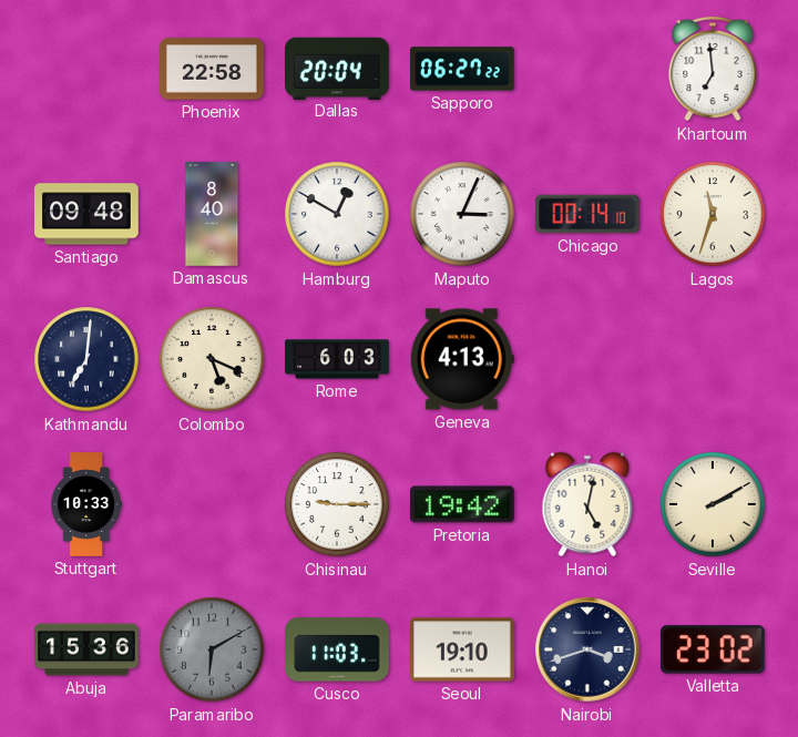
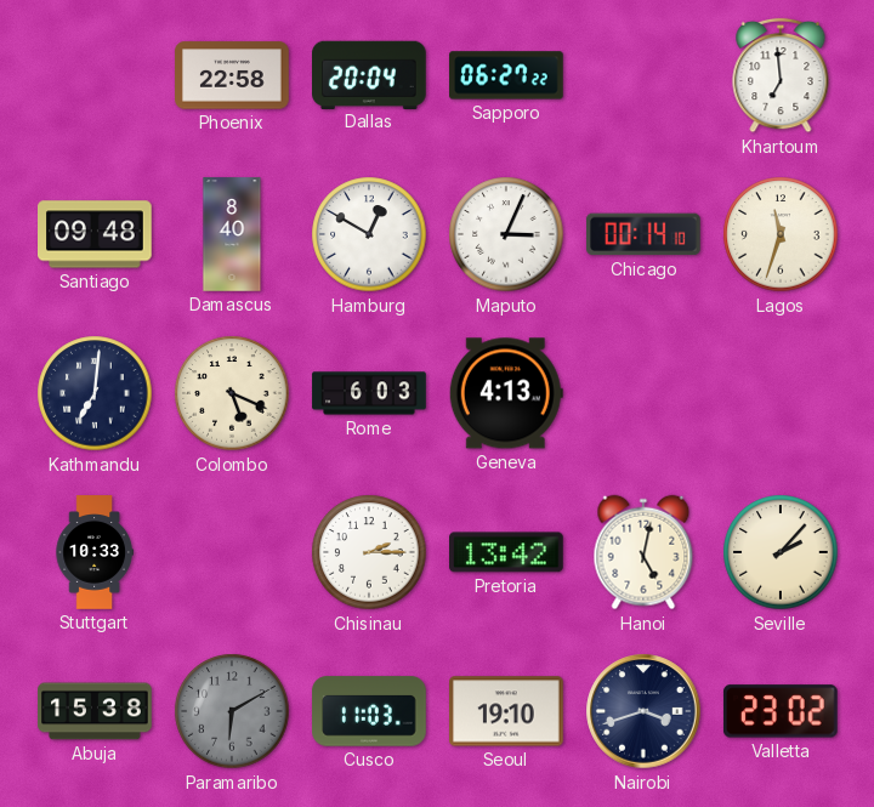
Chisinau: 9:15 -> 2:15 (369, 552)
Pretoria: 19:42 -> 13:42 (507, 552)
Seville: 2:10 -> 2:07 (781, 552)
Abuja: 15:36 -> 15:38 (95, 711)
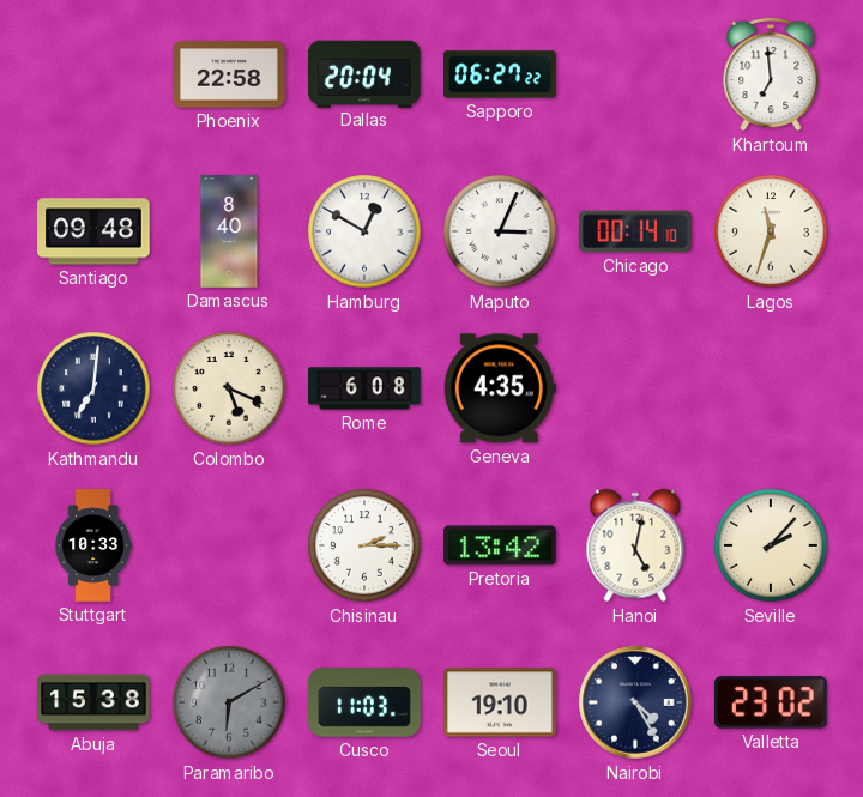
Rome: 6:03 -> 6:08 (364, 388)
Geneva: 4:13 -> 4:35 (500, 388)
Nairobi: 3:42 -> 4:25 (635, 702)
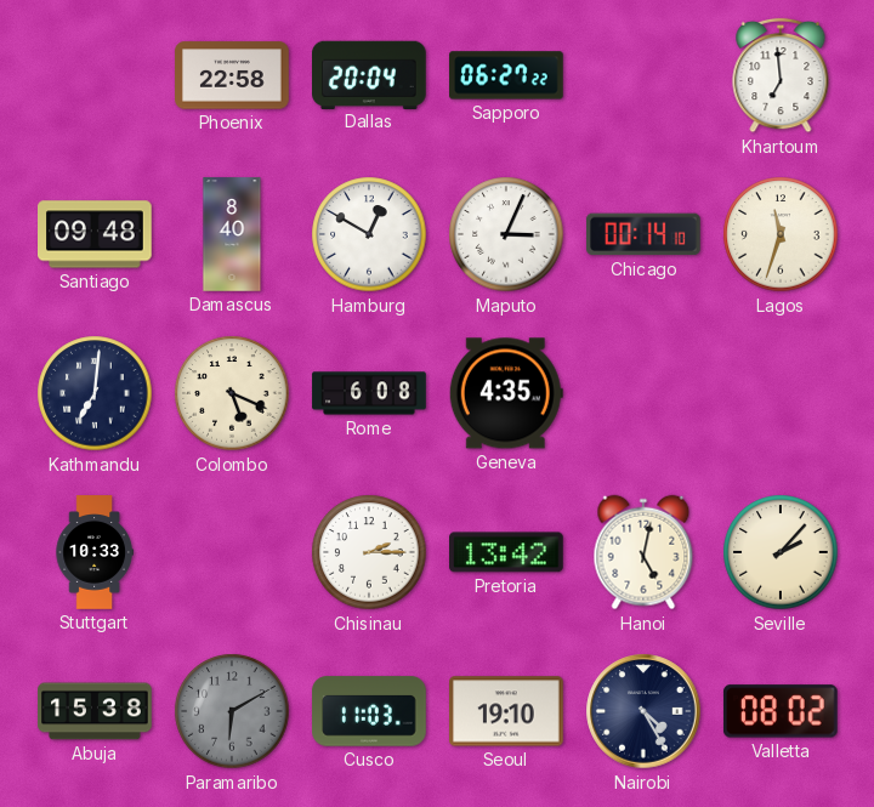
Valletta: 23:02 -> 08:02 (781, 711)
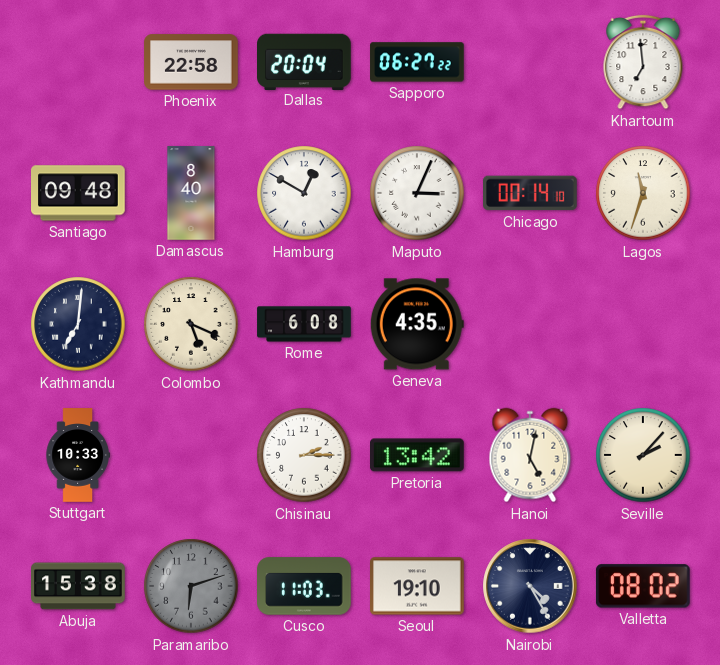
Paramaribo: 6:10 -> 6:12 (191, 586)
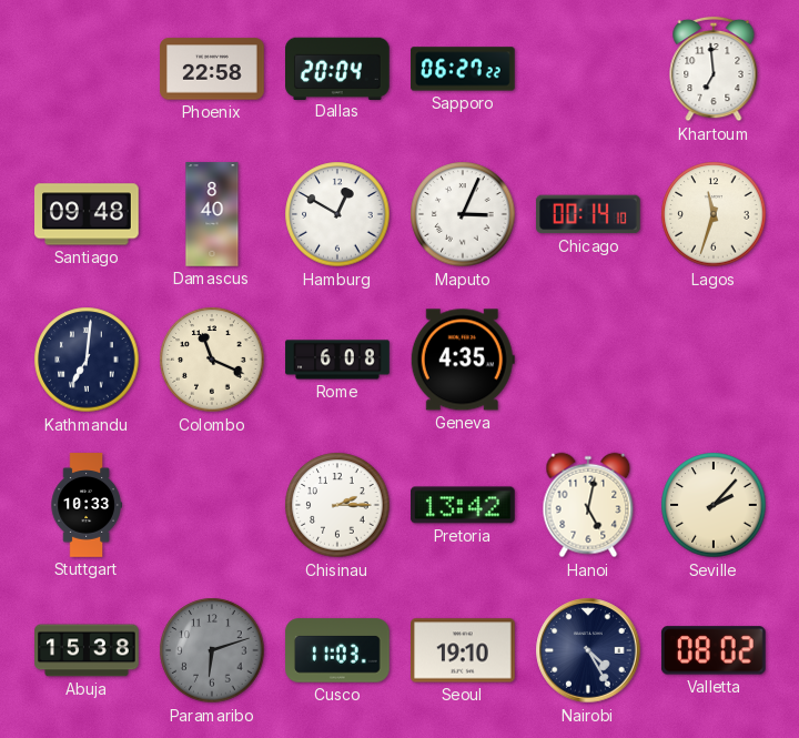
Colombo: 5:19 -> 11:19 (212, 360)
